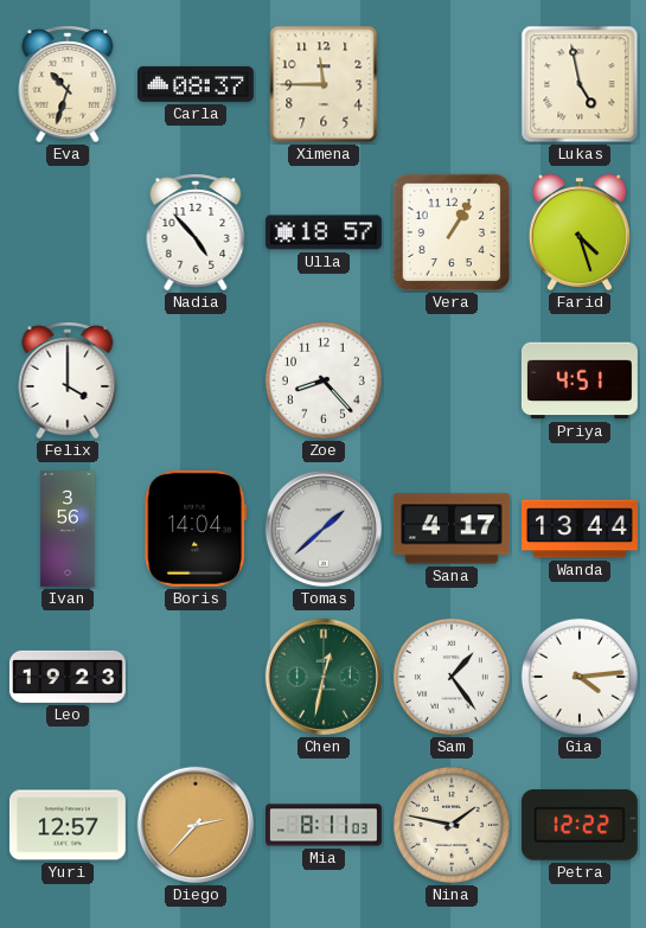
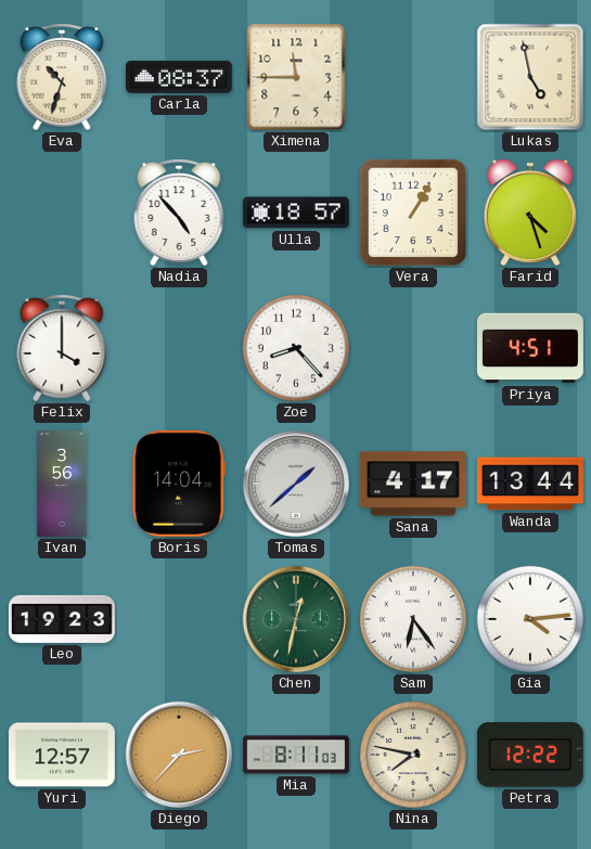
Sam: 1:24 -> 6:24 (413, 619)
Nina: 1:47 -> 7:47 (413, 755)
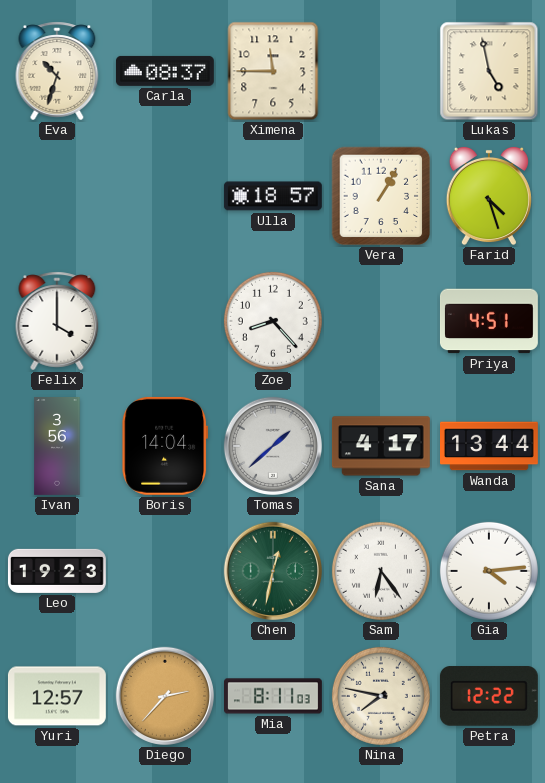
Nadia: 4:53 -> none (179, 213)
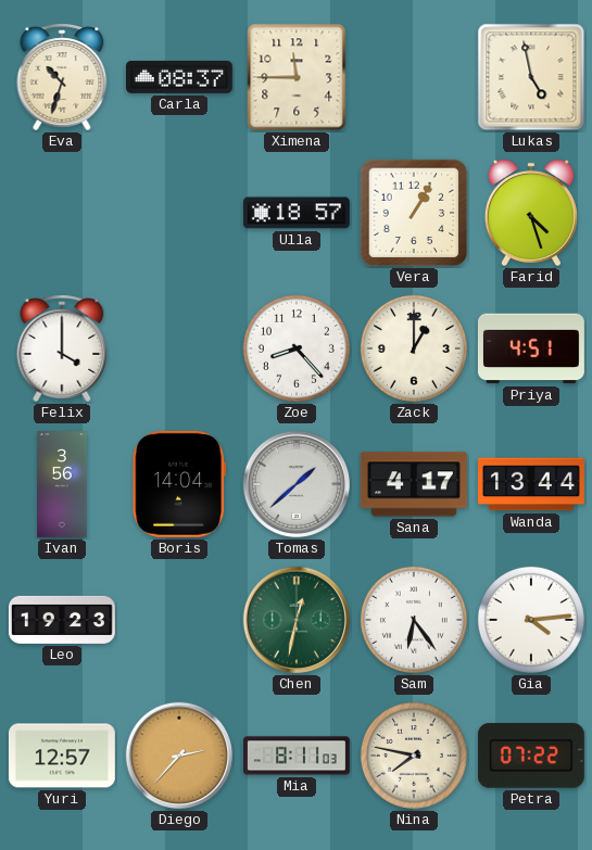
Zack: none -> 1:00 (414, 348)
Petra: 12:22 -> 07:22 (531, 756)
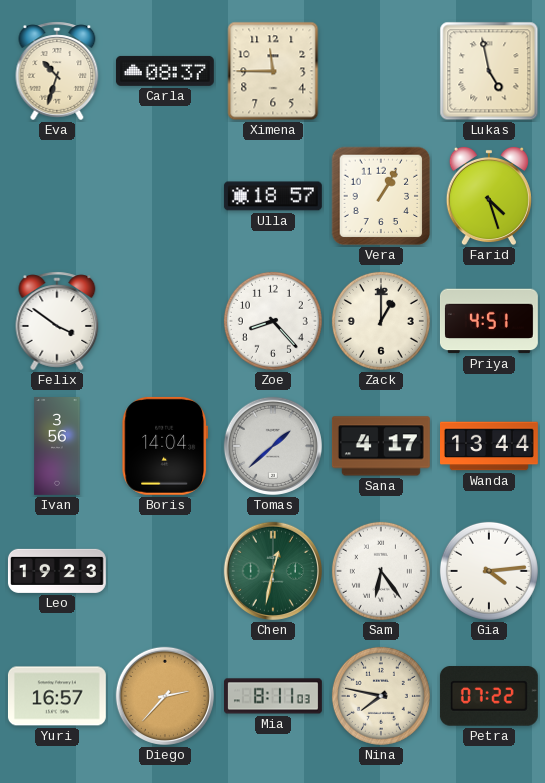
Felix: 4:00 -> 3:51 (57, 321)
Yuri: 12:57 -> 16:57 (57, 696)
